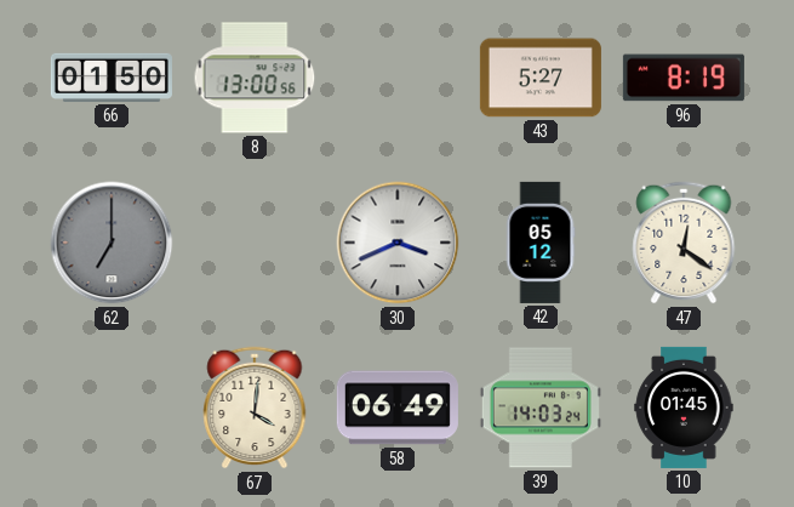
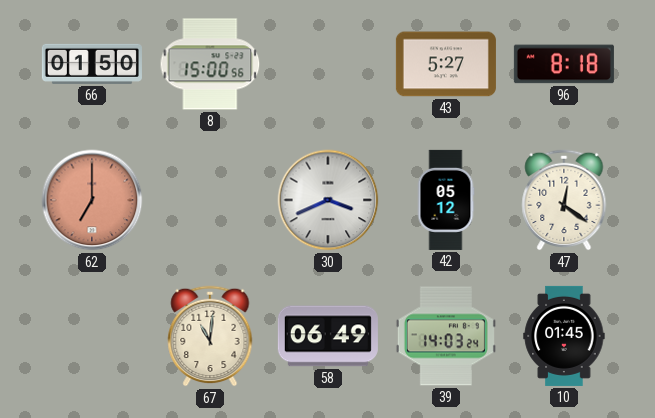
8: 13:00 -> 15:00 (210, 64)
96: 8:19 -> 8:18 (564, 64)
62 dial: grey -> salmon (92, 200)
67: 4:01 -> 11:01 (210, 336)
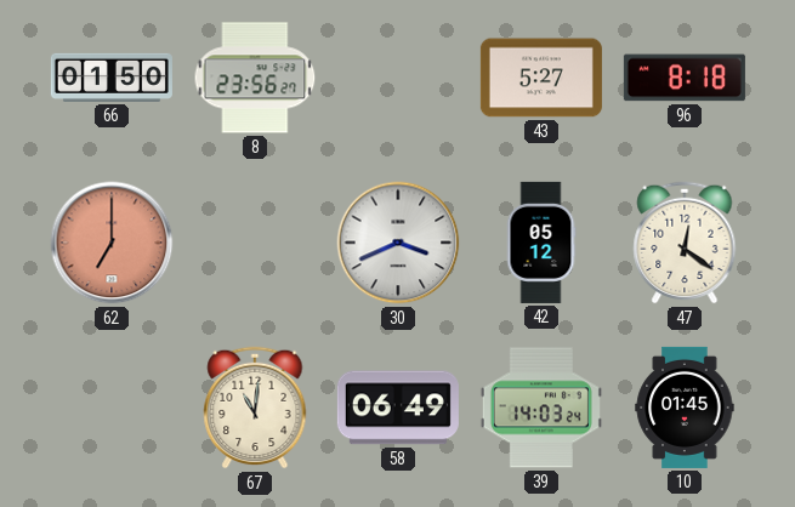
8: 15:00 -> 23:56 (255, 78)
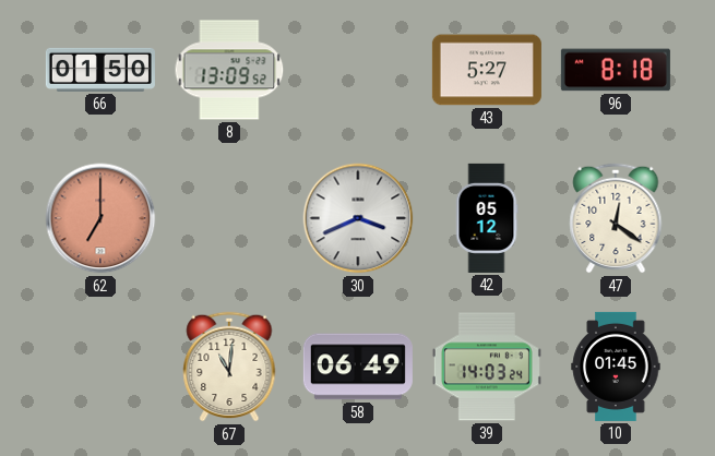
8: 23:56 -> 13:09 (229, 70)
